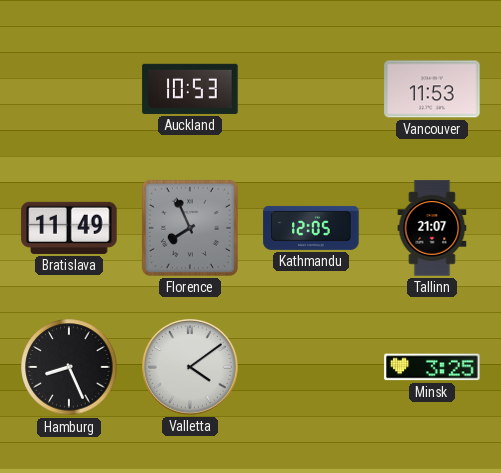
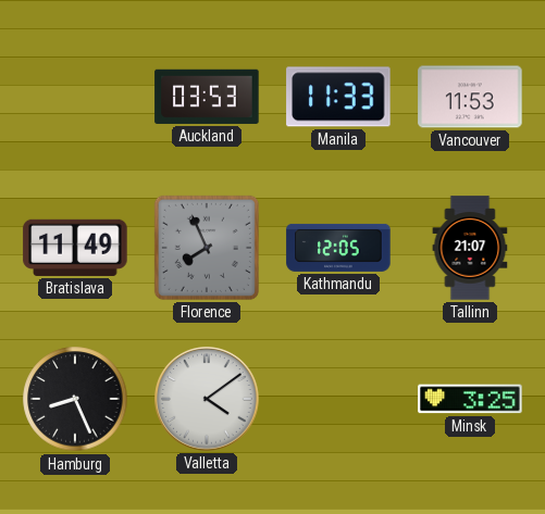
Auckland: 10:53 -> 03:53 (207, 97)
Manila: none -> 11:33 (338, 97)
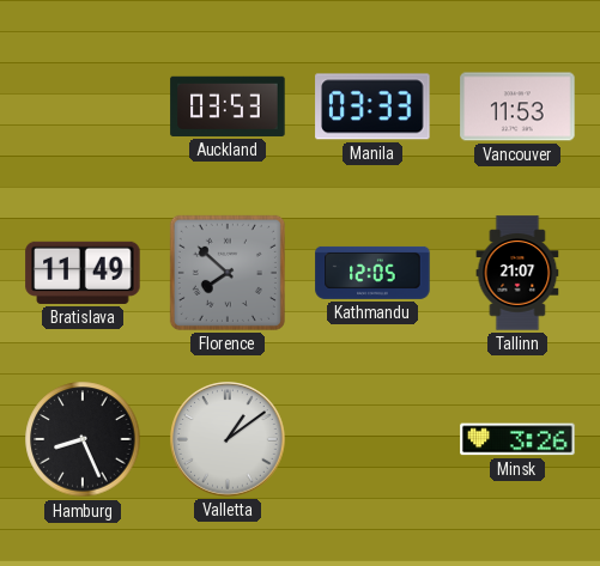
Manila: 11:33 -> 03:33 (372, 106)
Florence: 7:56 -> 7:52 (228, 273)
Valletta: 4:09 -> 1:09 (228, 439)
Minsk: 3:25 -> 3:26 (517, 439)
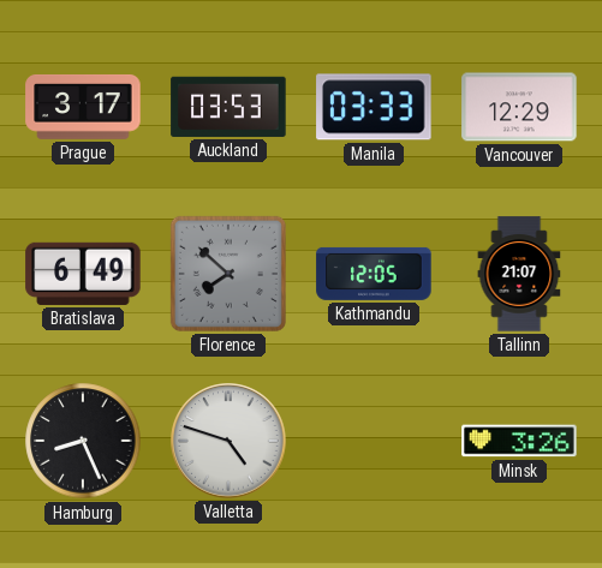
Prague: none -> 3:17 (83, 107)
Vancouver: 11:53 -> 12:29 (519, 107)
Bratislava: 11:49 -> 6:49 (83, 274)
Valletta: 1:09 -> 4:48 (228, 441)
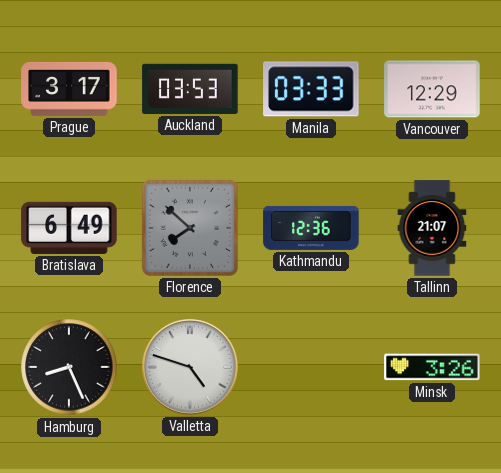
Kathmandu: 12:05 -> 12:36 (311, 228)
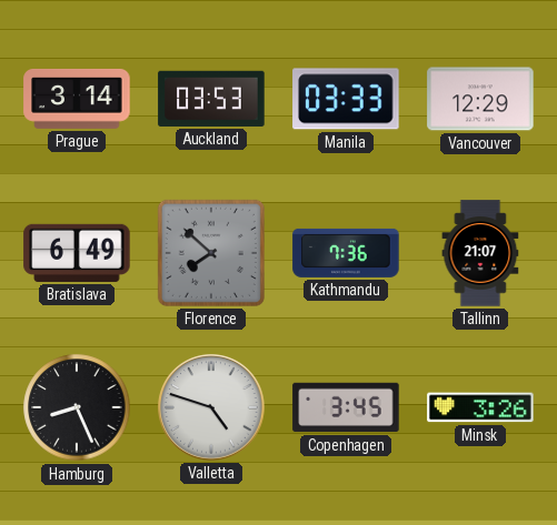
Prague: 3:17 -> 3:14 (77, 99)
Kathmandu: 12:36 -> 7:36 (346, 253)
Copenhagen: none -> 3:45 (346, 407)
